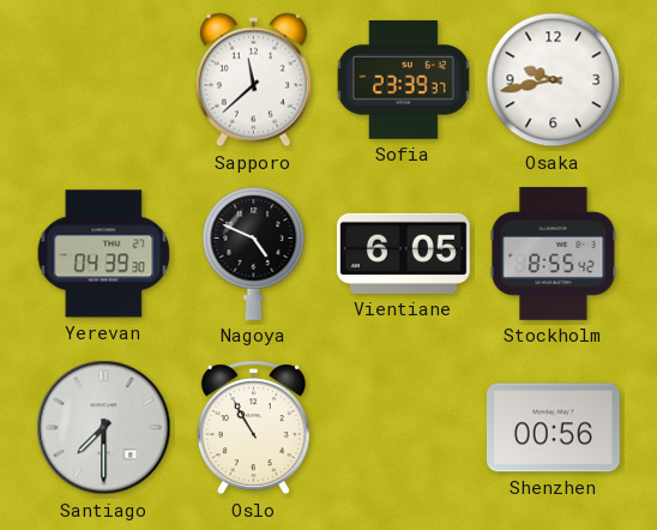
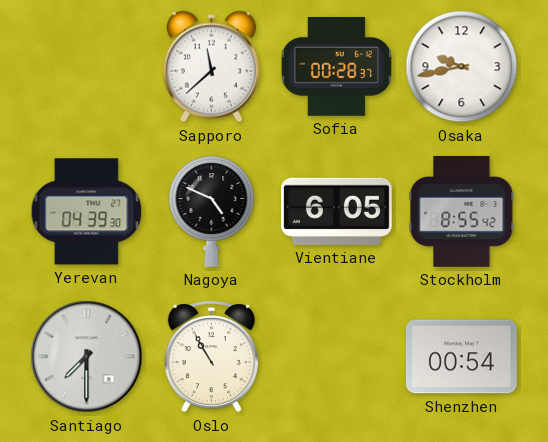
Sofia: 23:39 -> 00:28 (336, 67)
Shenzhen: 00:56 -> 00:54 (461, 357)
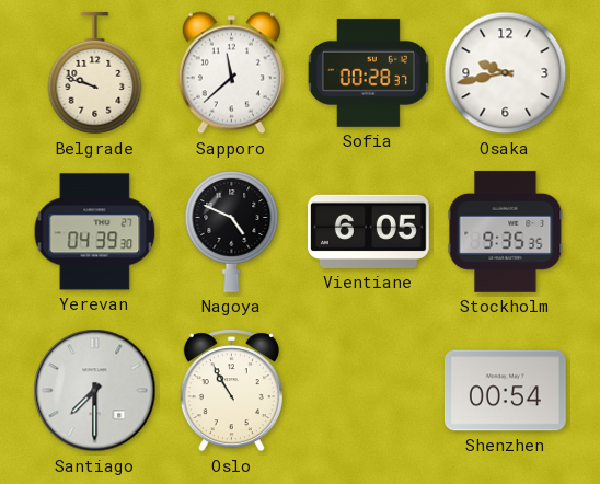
Belgrade: none -> 9:48 (95, 73)
Stockholm: 8:55 -> 9:35 (506, 231)
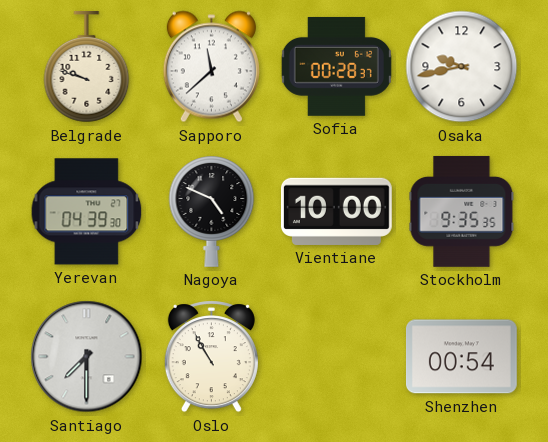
Vientiane: 6:05 -> 10:00 (336, 211)
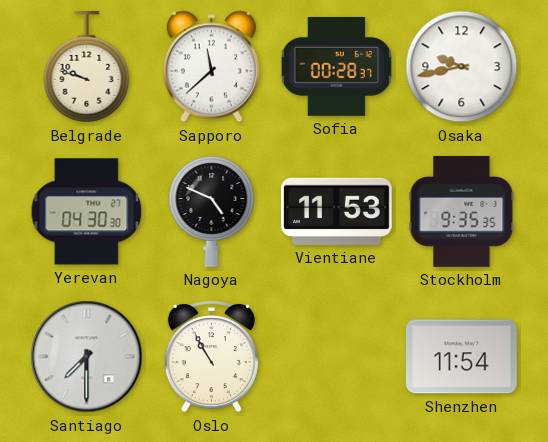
Yerevan: 04:39 -> 04:30 (87, 212)
Vientiane: 10:00 -> 11:53 (336, 211)
Shenzhen: 00:54 -> 11:54 (461, 357)
